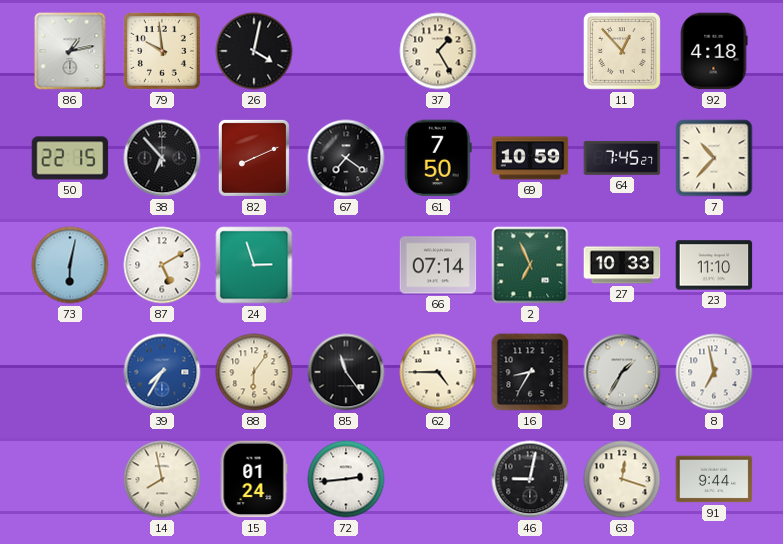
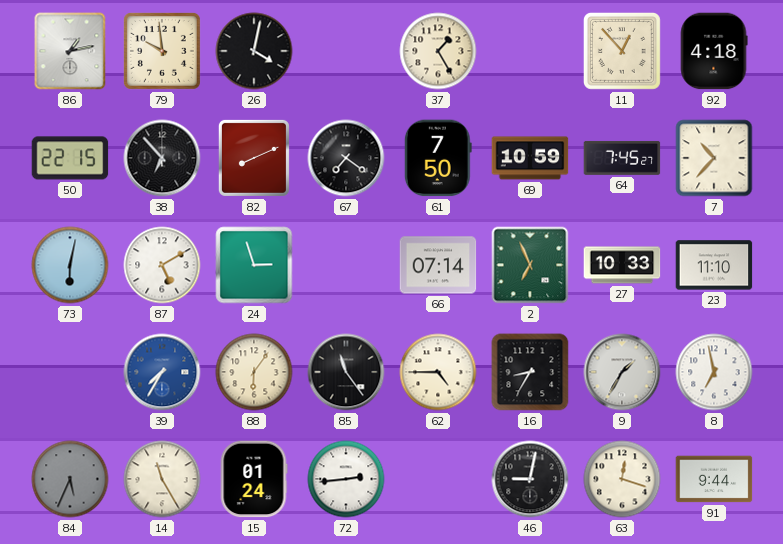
84: none -> 5:34 (70, 479)
14: 7:58 -> 11:25 (162, 479)
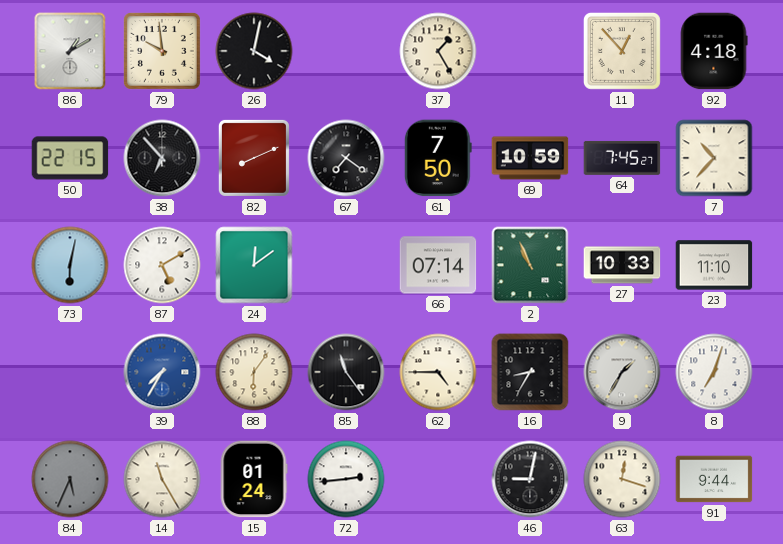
86: 1:13 -> 1:10 (70, 51)
24: 2:57 -> 12:09 (254, 265)
2: 6:56 -> 10:56 (530, 265)
8: 6:58 -> 7:03 (714, 372)
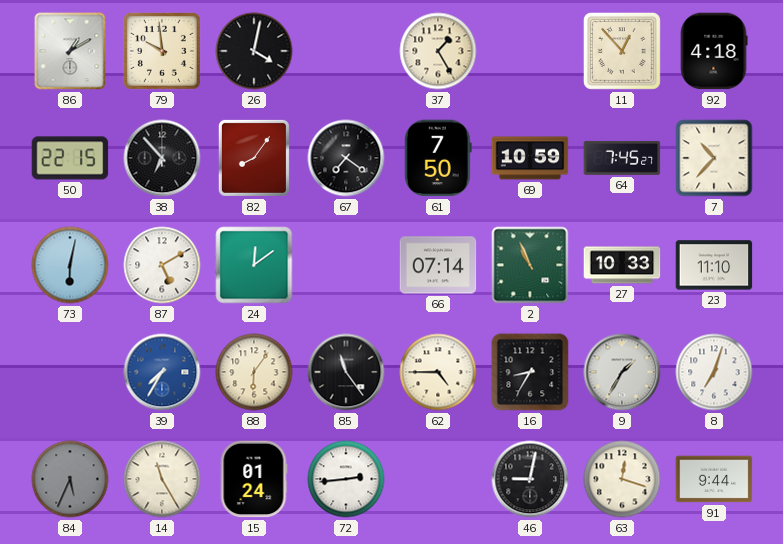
82: 8:11 -> 8:06 (254, 158)
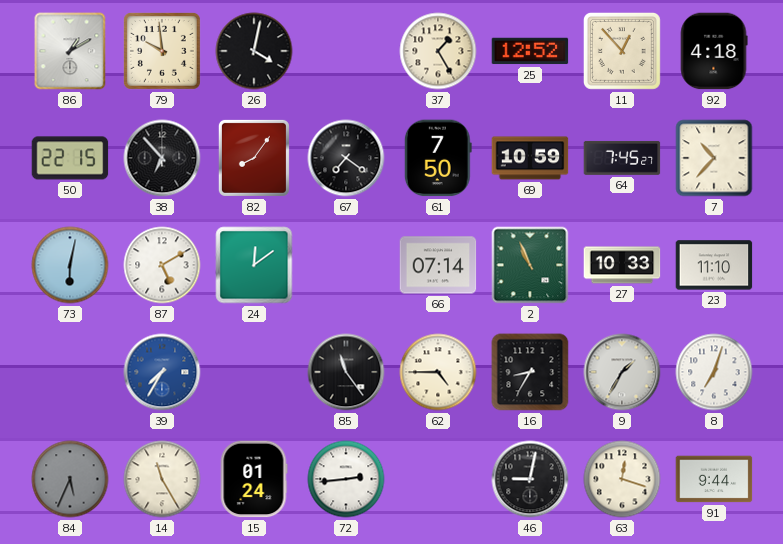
25: none -> 12:52 (530, 51)
88: 6:06 -> none (254, 372)
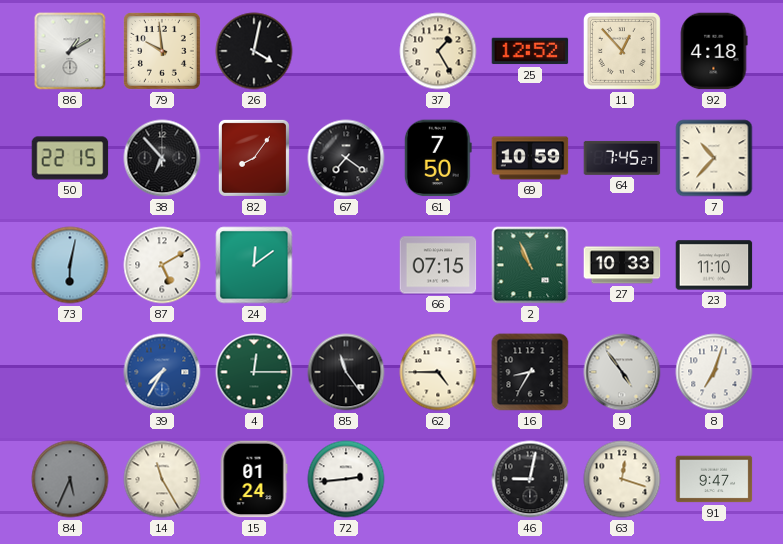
66: 07:14 -> 07:15 (438, 265)
4: none -> 12:15 (254, 372)
9: 1:35 -> 4:54 (622, 372)
91: 9:44 -> 9:47 (714, 479)
